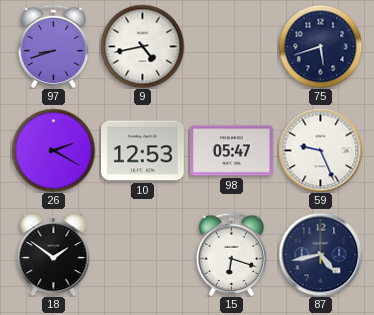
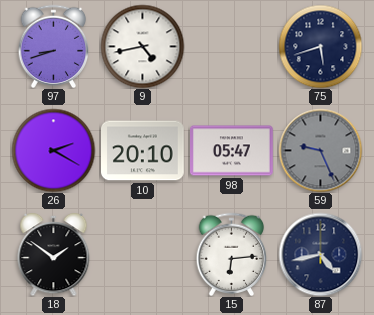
10: 12:53 -> 20:10 (143, 151)
59 dial: white -> grey (320, 150)
15: 6:18 -> 6:14 (232, 254)
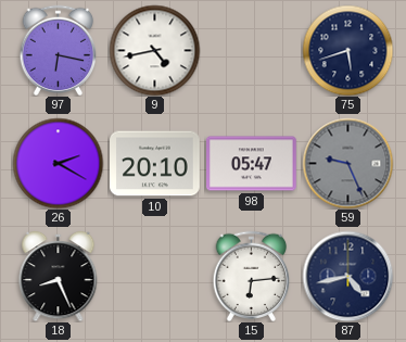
97: 8:42 -> 6:17 (59, 50)
18: 1:51 -> 8:26 (59, 276)
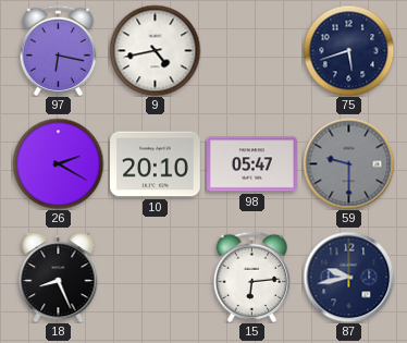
59: 9:26 -> 9:30 (348, 163)
87: 4:43 -> 9:43 (348, 277)
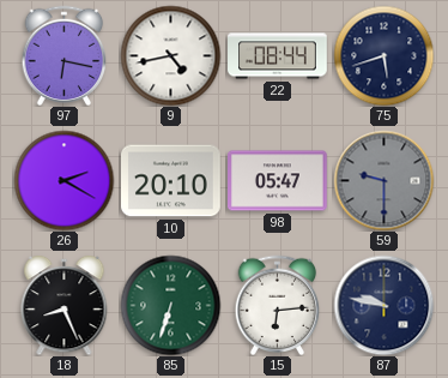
22: none -> 08:44 (278, 56)
85: none -> 6:33 (170, 305)
87: 9:43 -> 9:47 (383, 305)
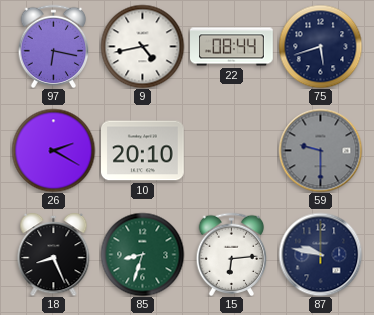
98: 05:47 -> none (278, 181)
85: 6:33 -> 8:33 (142, 254)
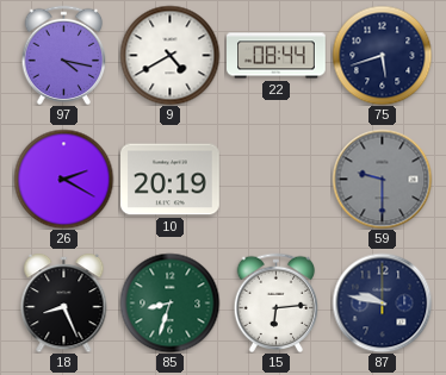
97: 6:17 -> 4:17 (64, 55)
9: 4:43 -> 4:40 (169, 55)
10: 20:10 -> 20:19 (171, 180)
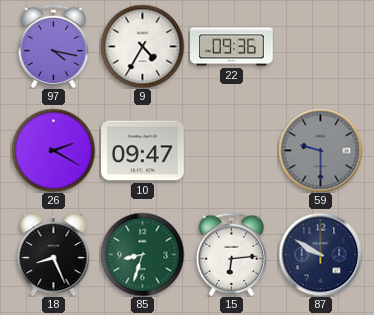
9: 4:40 -> 4:35 (142, 46)
22: 08:44 -> 09:36 (232, 47)
75: 5:42 -> none (382, 55)
10: 20:19 -> 09:47 (143, 151)
87: 9:47 -> 9:50 (320, 254)
